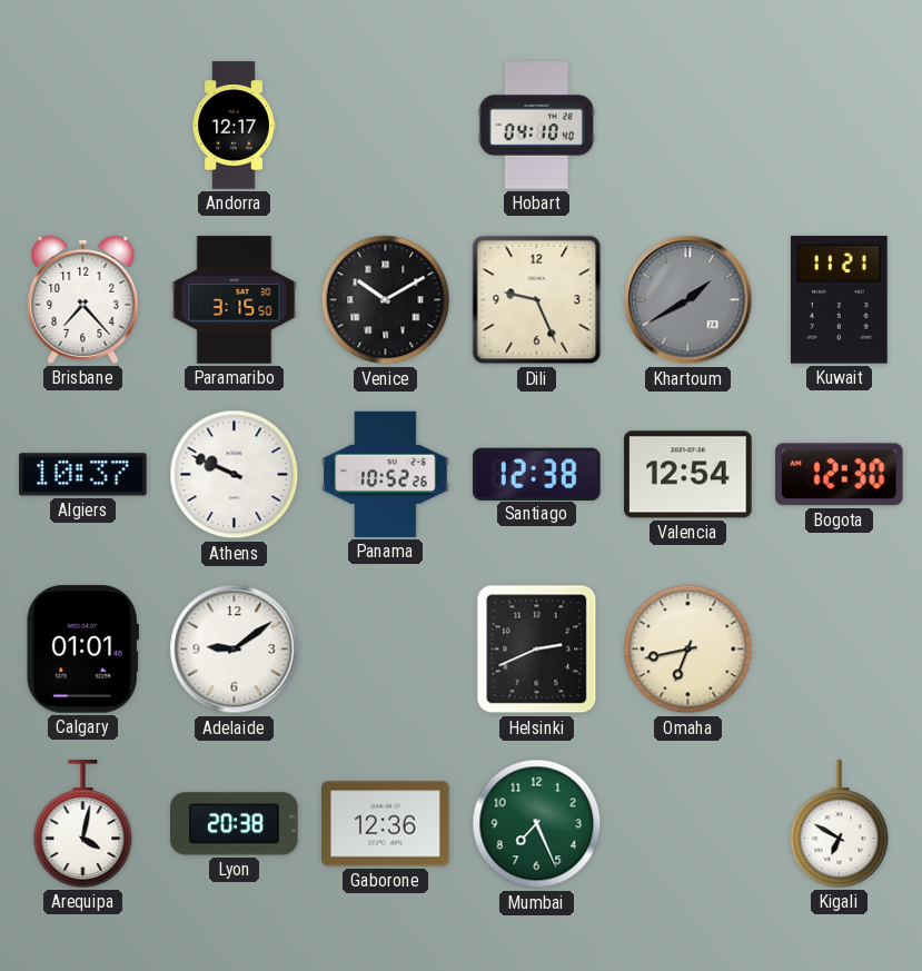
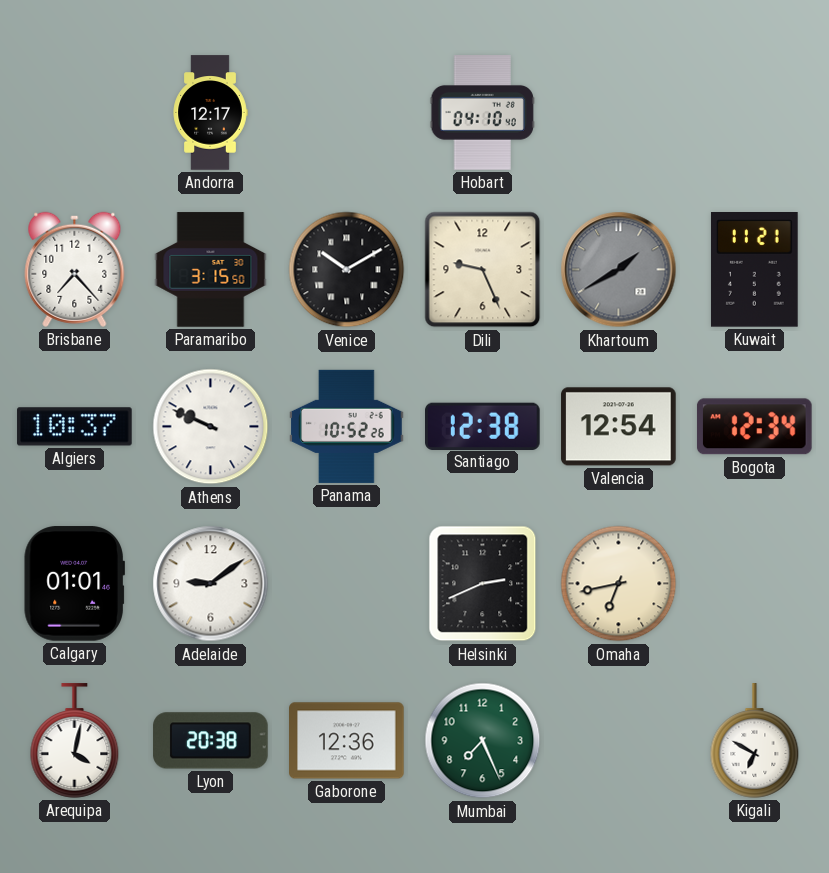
Bogota: 12:30 -> 12:34 (754, 427)
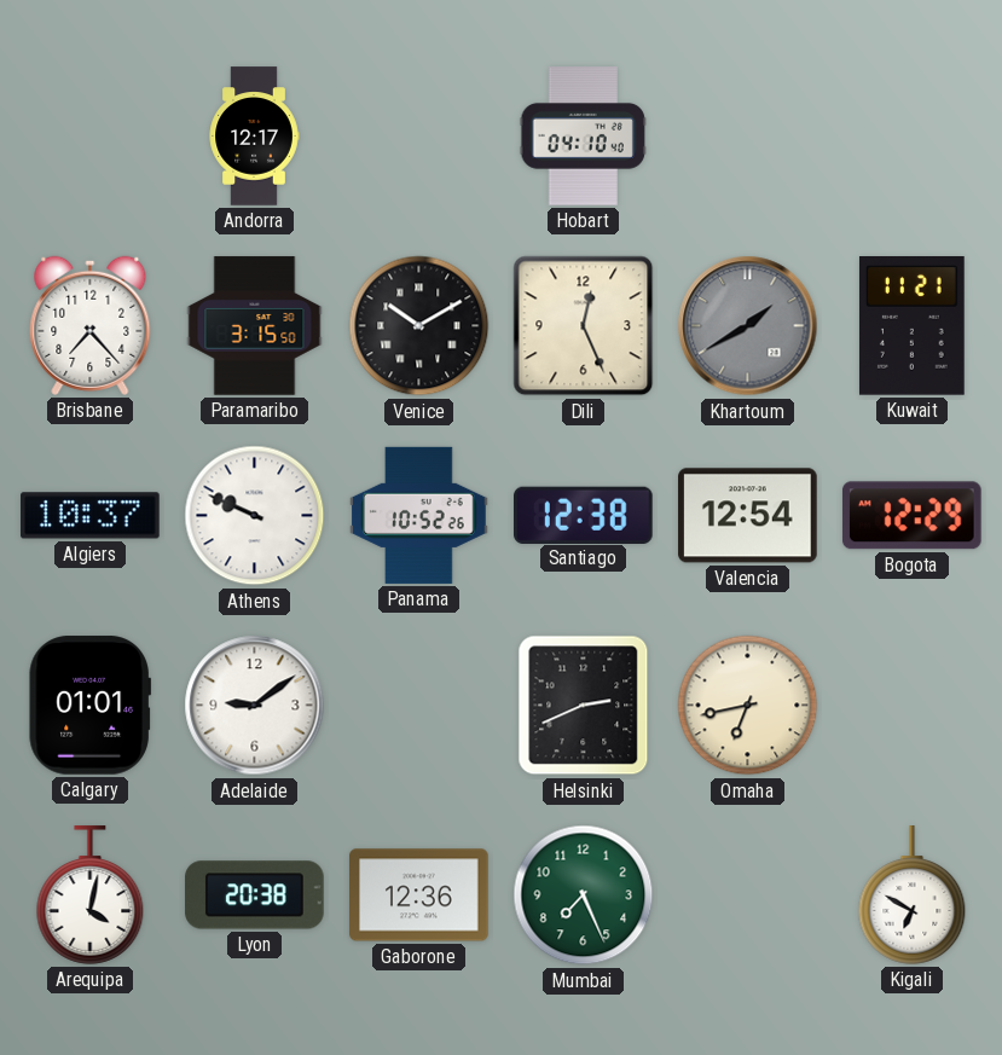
Dili: 9:26 -> 12:26 (584, 326)
Bogota: 12:34 -> 12:29 (911, 516)
